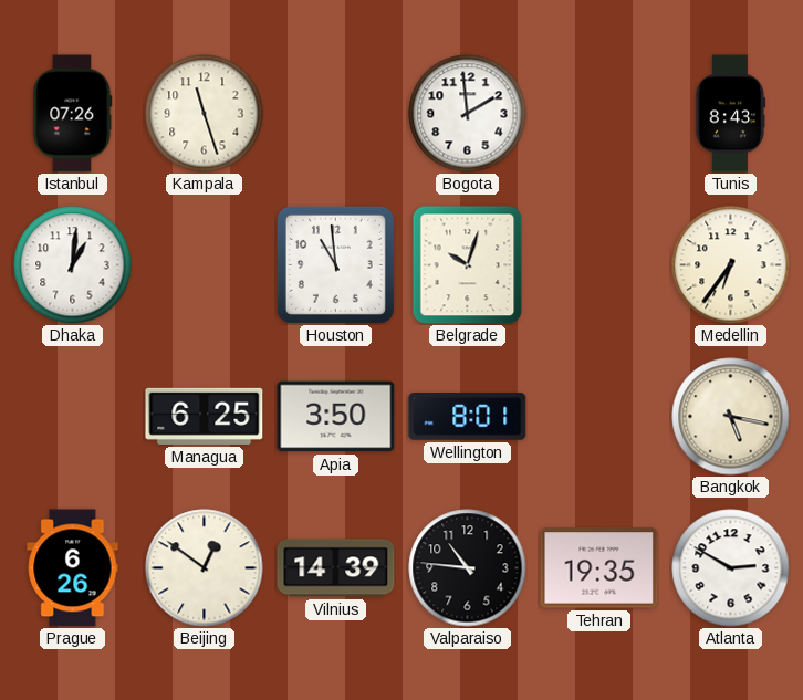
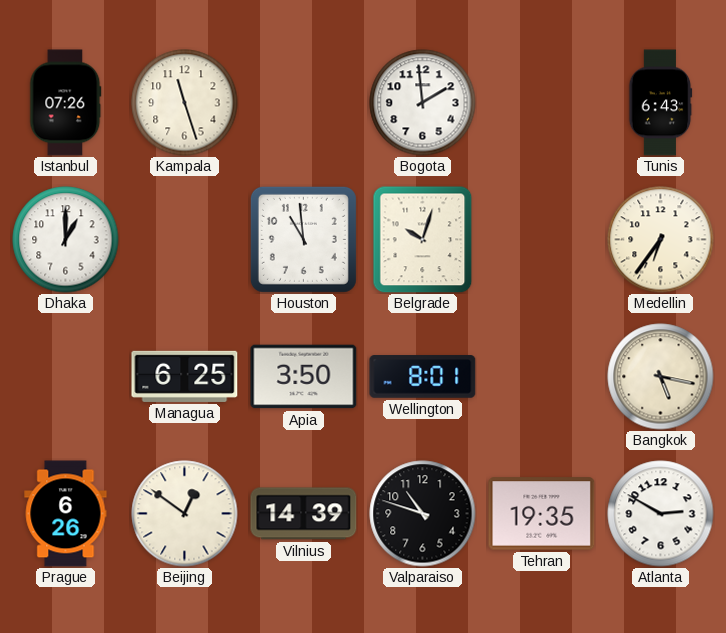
Tunis: 8:43 -> 6:43 (661, 103)
Dhaka: 1:01 -> 1:00 (66, 240)
Valparaiso: 10:46 -> 10:48 (423, 514)
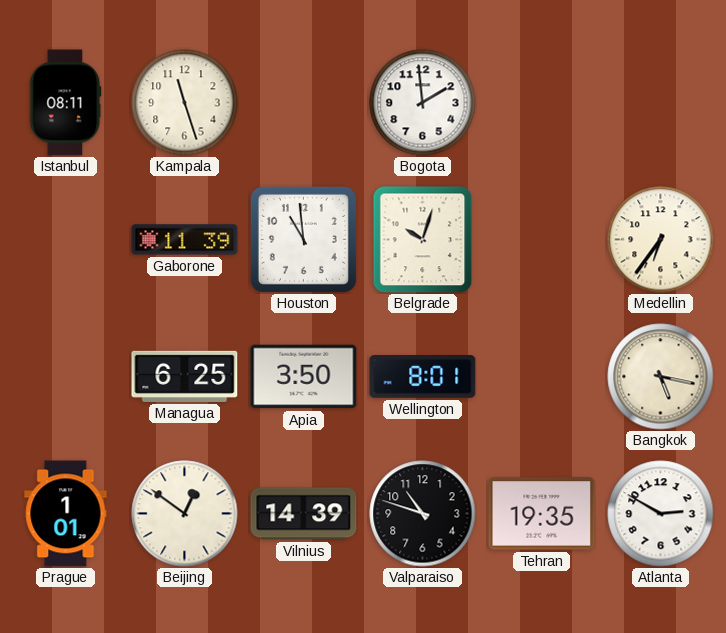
Istanbul: 07:26 -> 08:11 (66, 103)
Tunis: 6:43 -> none (661, 103)
Dhaka: 1:00 -> none (66, 240)
Gaborone: none -> 11:39 (185, 240)
Prague: 6:26 -> 1:01 (66, 514)
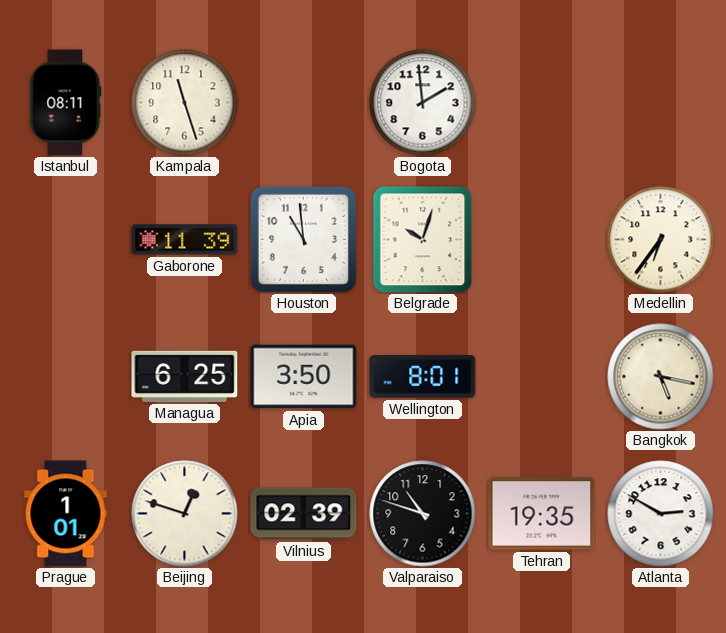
Beijing: 12:51 -> 12:48 (185, 514)
Vilnius: 14:39 -> 02:39 (304, 514)
